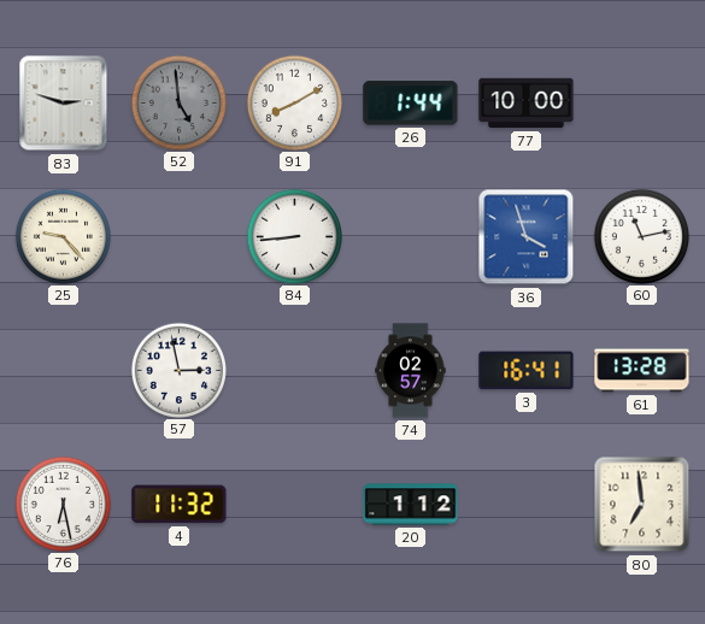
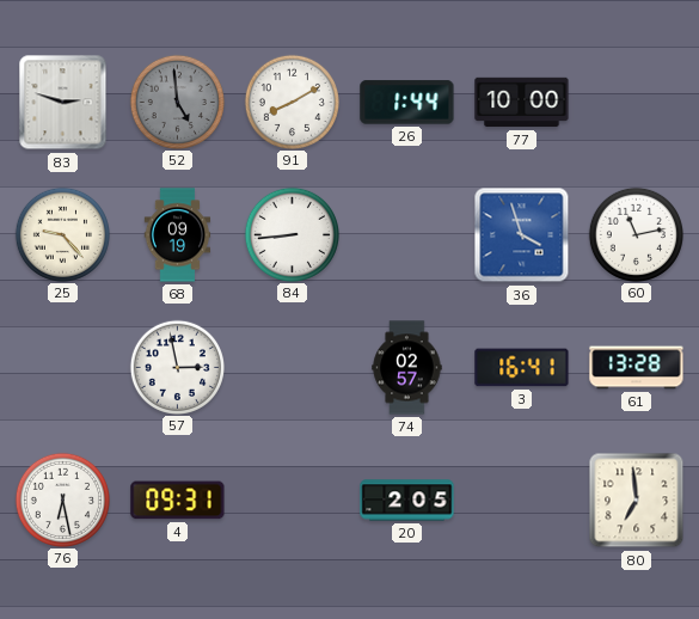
68: none -> 09:19 (178, 235)
4: 11:32 -> 09:31 (178, 501)
20: 1:12 -> 2:05 (407, 501)
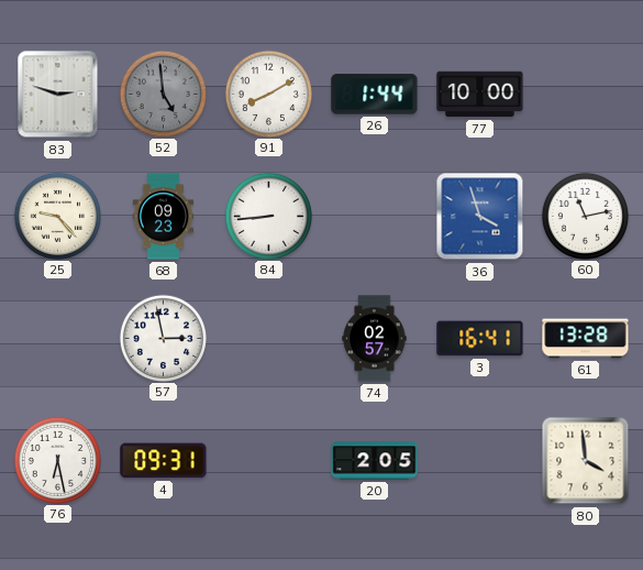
68: 09:19 -> 09:23 (164, 217)
80: 6:59 -> 3:59 (586, 461)
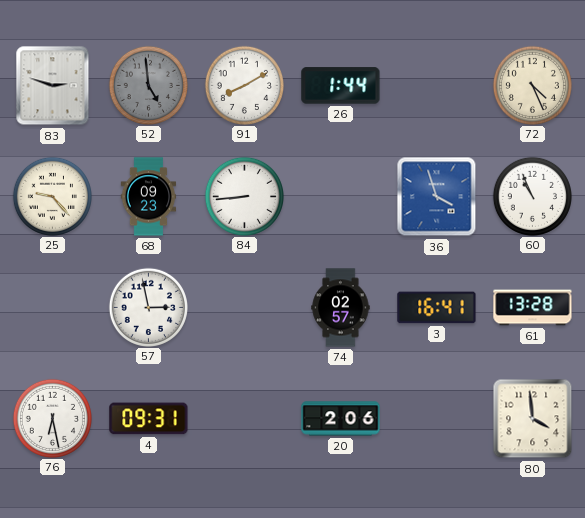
77: 10:00 -> none (480, 95)
72: none -> 4:26 (532, 85)
60: 11:13 -> 10:56 (532, 196)
20: 2:05 -> 2:06 (341, 419)
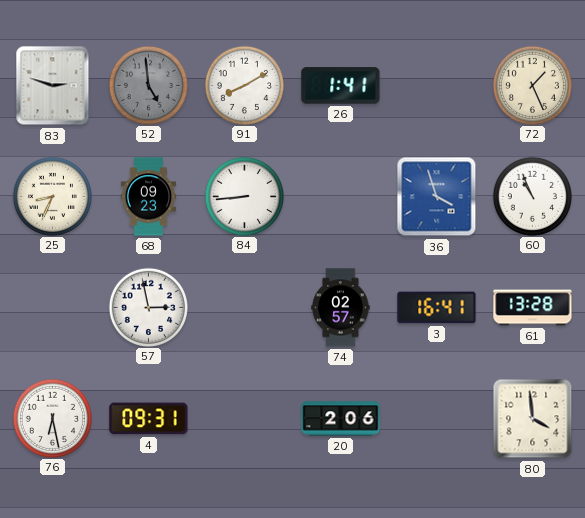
26: 1:44 -> 1:41 (341, 86)
72: 4:26 -> 1:26 (532, 85)
25: 9:23 -> 8:34 (52, 196)
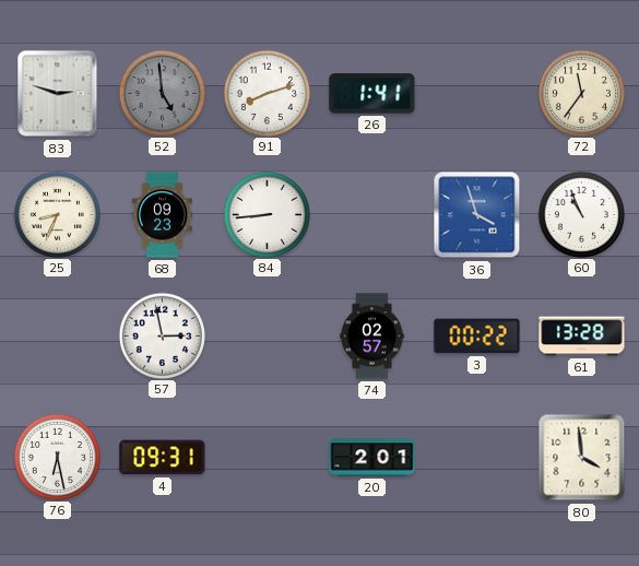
91: 8:10 -> 8:12 (267, 93)
72: 1:26 -> 11:36 (581, 93)
3: 16:41 -> 00:22 (477, 337)
20: 2:06 -> 2:01 (372, 458)
